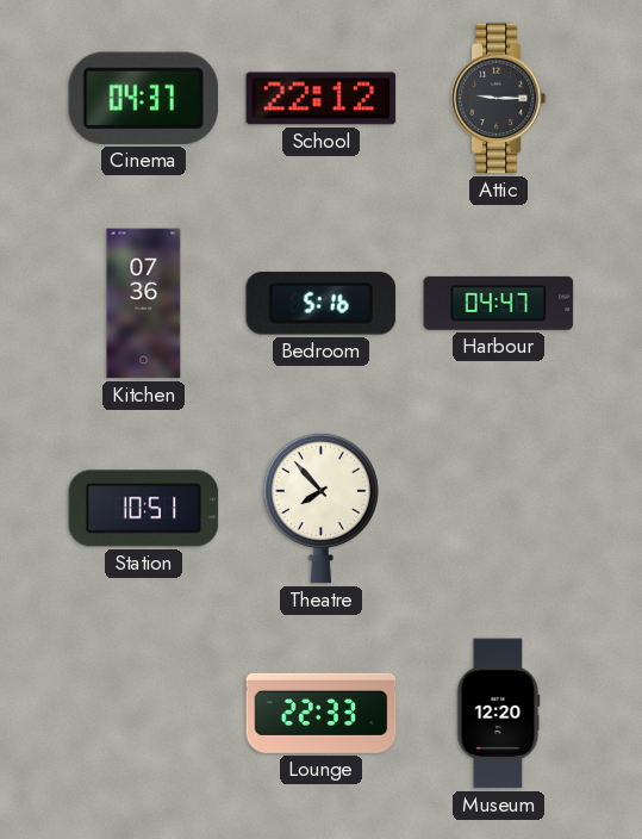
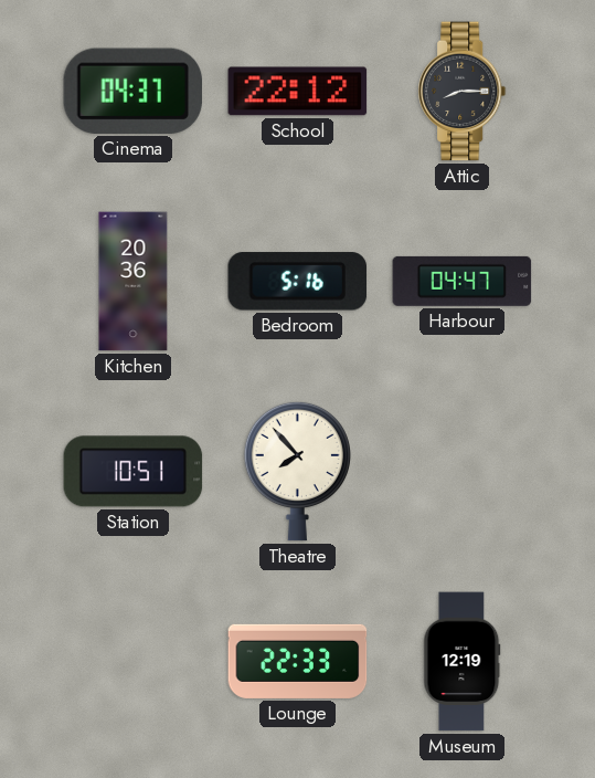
Attic: 9:15 -> 8:15 (463, 92)
Kitchen: 07:36 -> 20:36 (134, 282)
Museum: 12:20 -> 12:19 (463, 662)
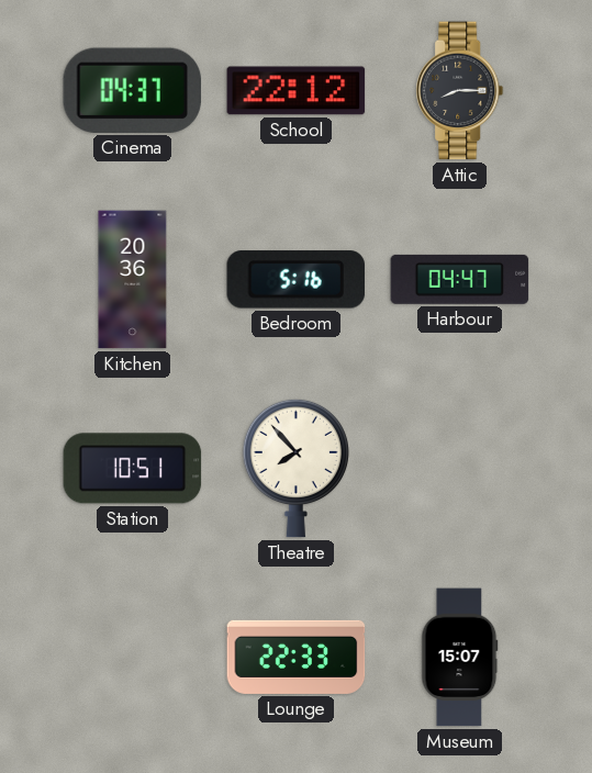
Museum: 12:19 -> 15:07 (460, 658)
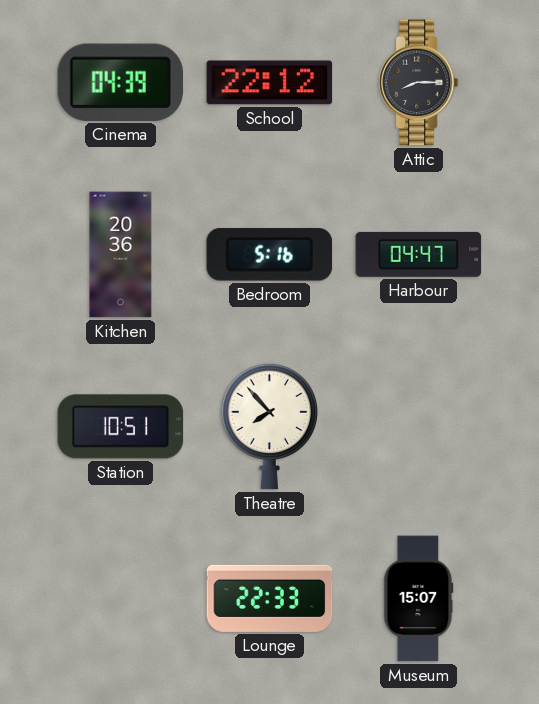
Cinema: 04:37 -> 04:39 (121, 82)
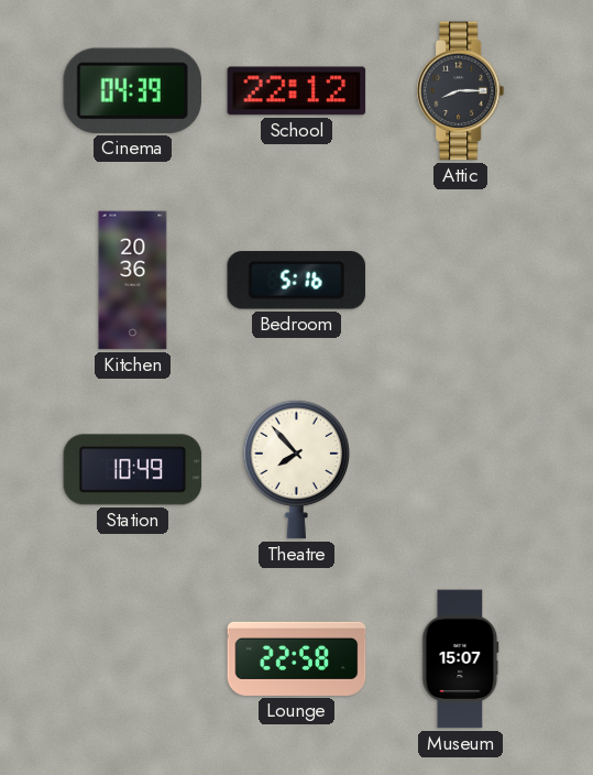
Harbour: 04:47 -> none (419, 254)
Station: 10:51 -> 10:49 (133, 470)
Lounge: 22:33 -> 22:58 (297, 658)
